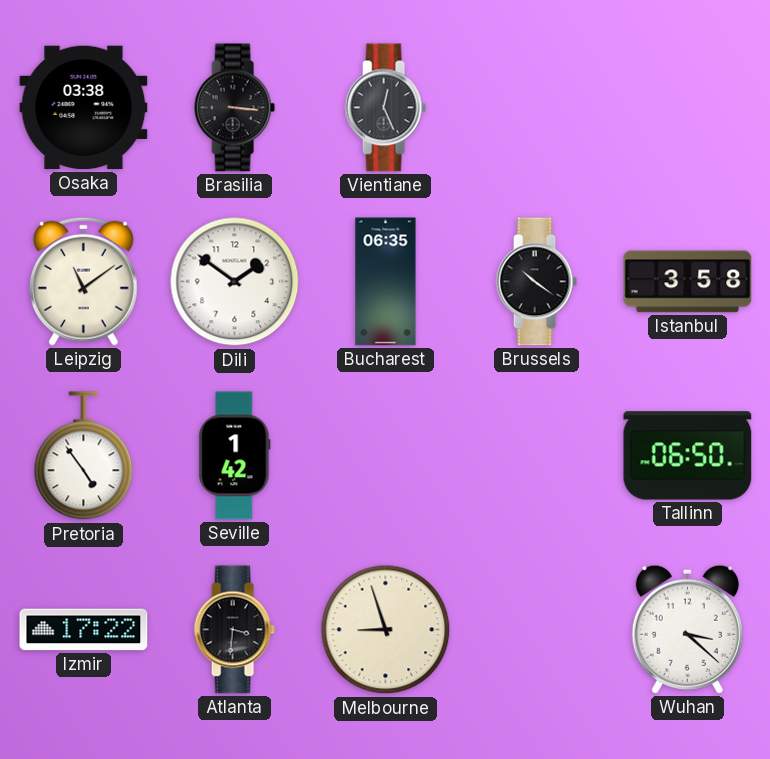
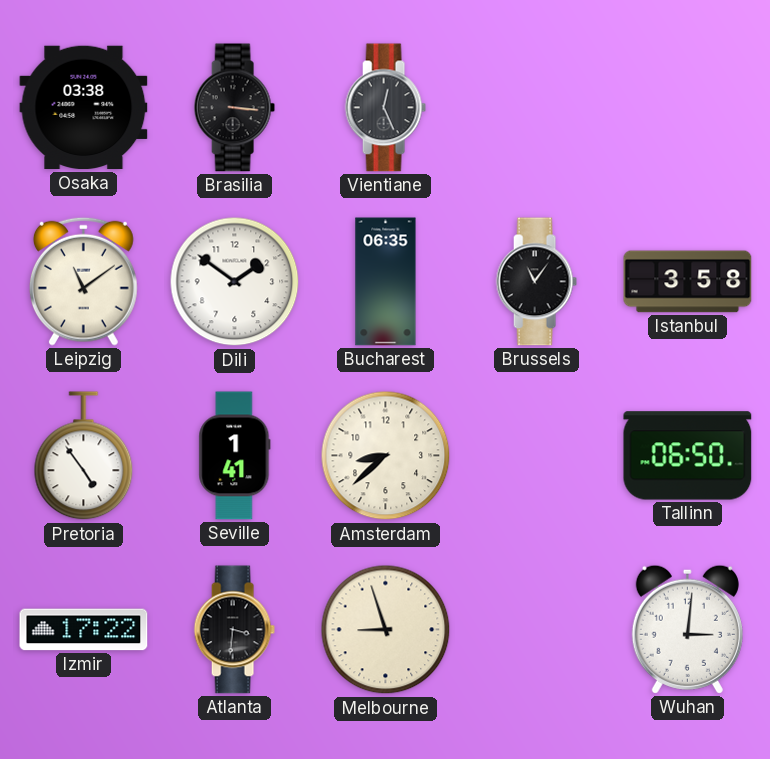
Brussels: 10:21 -> 11:06 (536, 282)
Seville: 1:42 -> 1:41 (235, 456)
Amsterdam: none -> 8:38 (386, 456)
Wuhan: 3:22 -> 3:01 (687, 629)
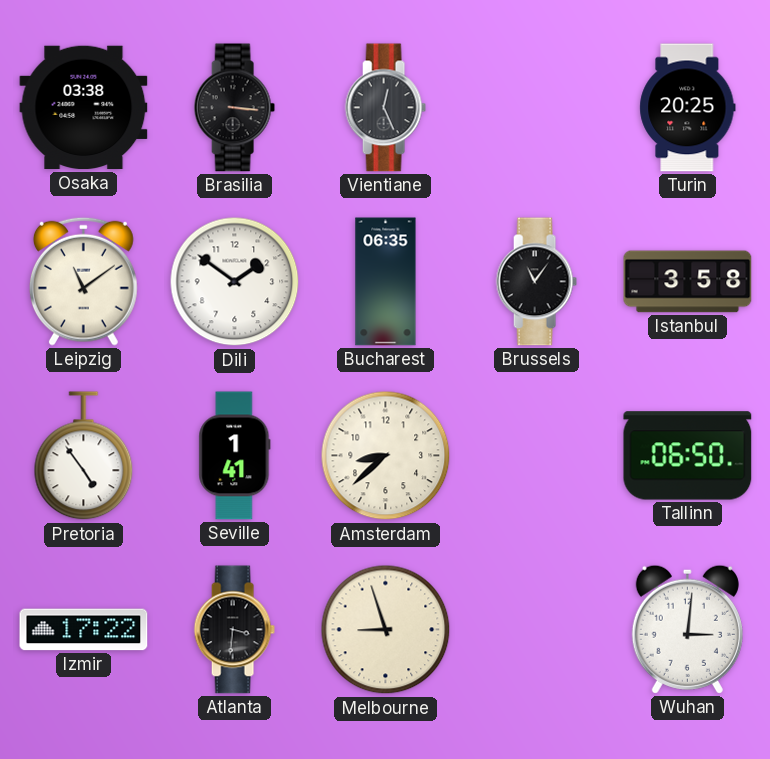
Turin: none -> 20:25 (688, 108)
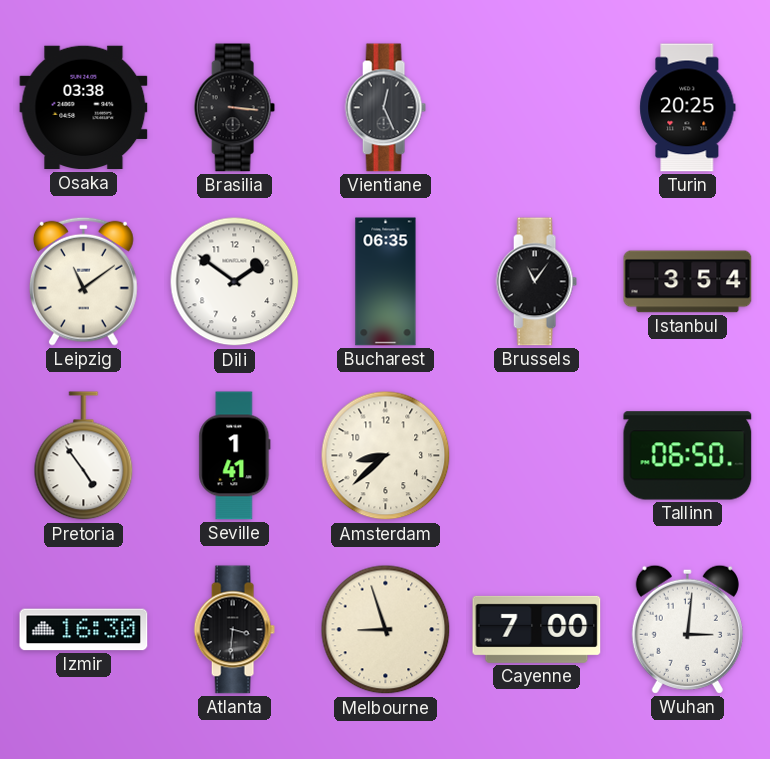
Istanbul: 3:58 -> 3:54 (688, 282)
Izmir: 17:22 -> 16:30 (84, 630)
Cayenne: none -> 7:00 (537, 629)
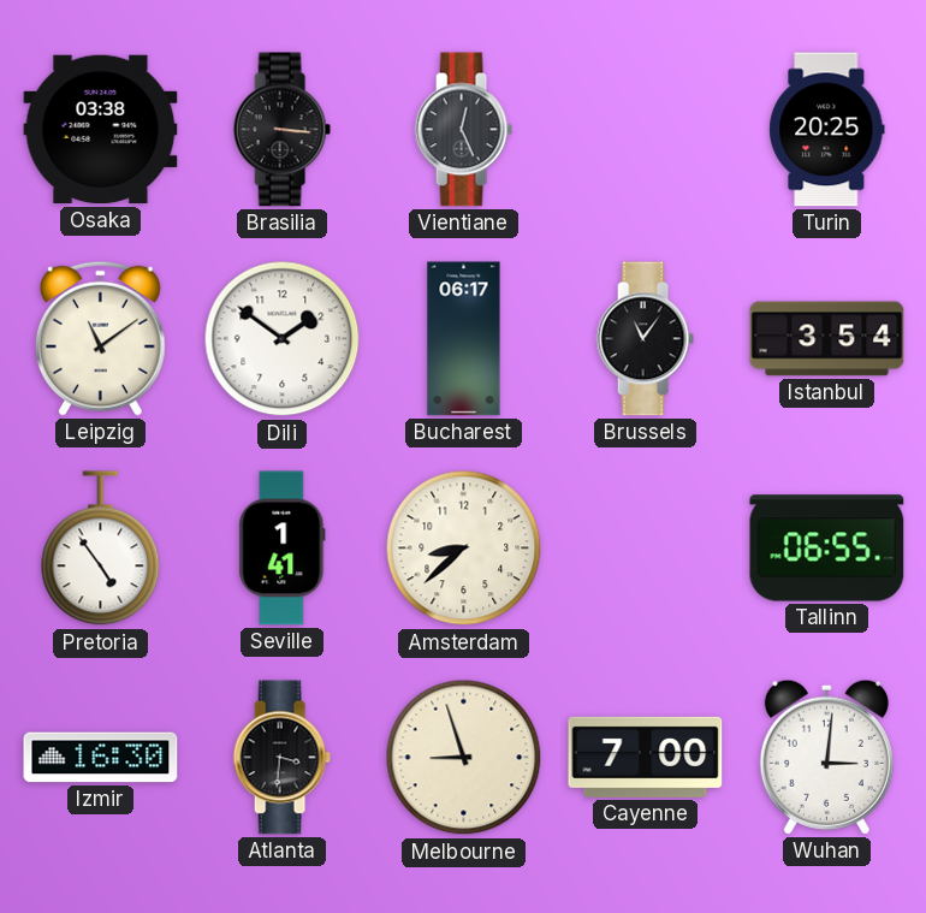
Bucharest: 06:35 -> 06:17 (464, 339)
Tallinn: 06:50 -> 06:55 (827, 549)
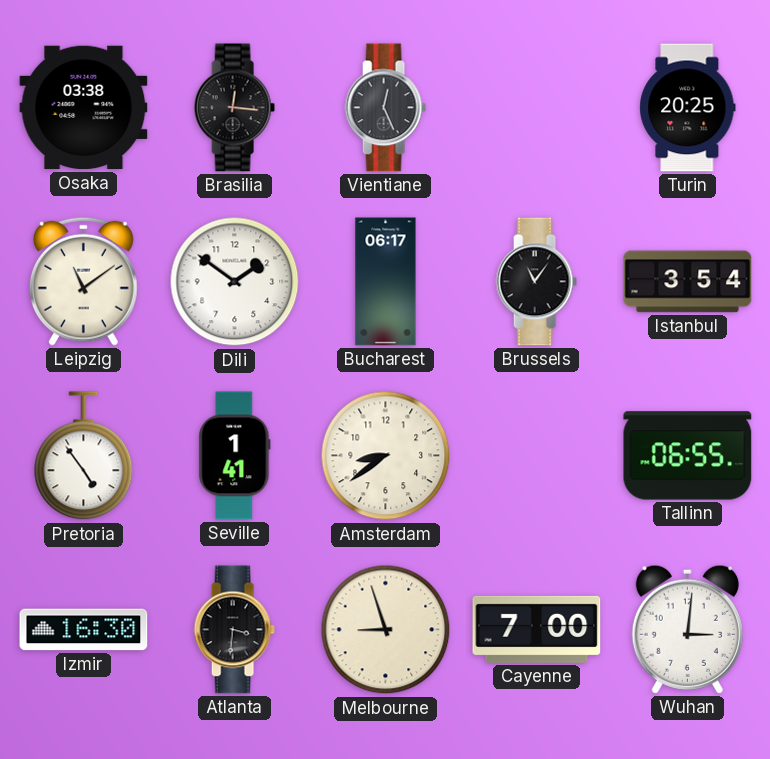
Brasilia: 3:16 -> 12:16 (234, 108)
Amsterdam: 8:38 -> 8:39 (386, 456)
